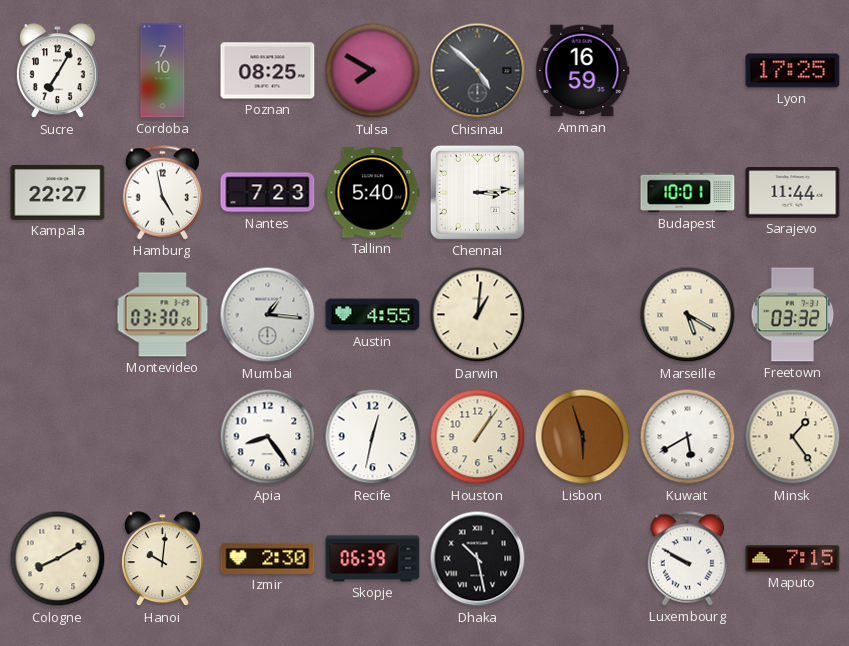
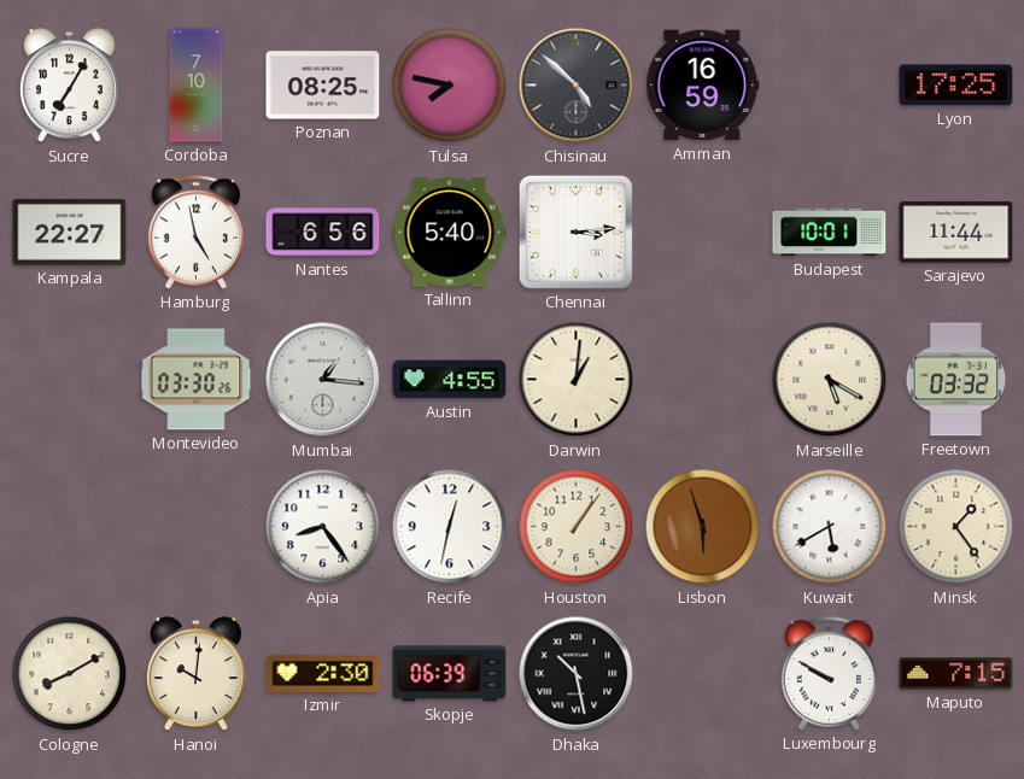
Tulsa: 7:50 -> 7:47 (450, 86)
Nantes: 7:23 -> 6:56 (323, 233)
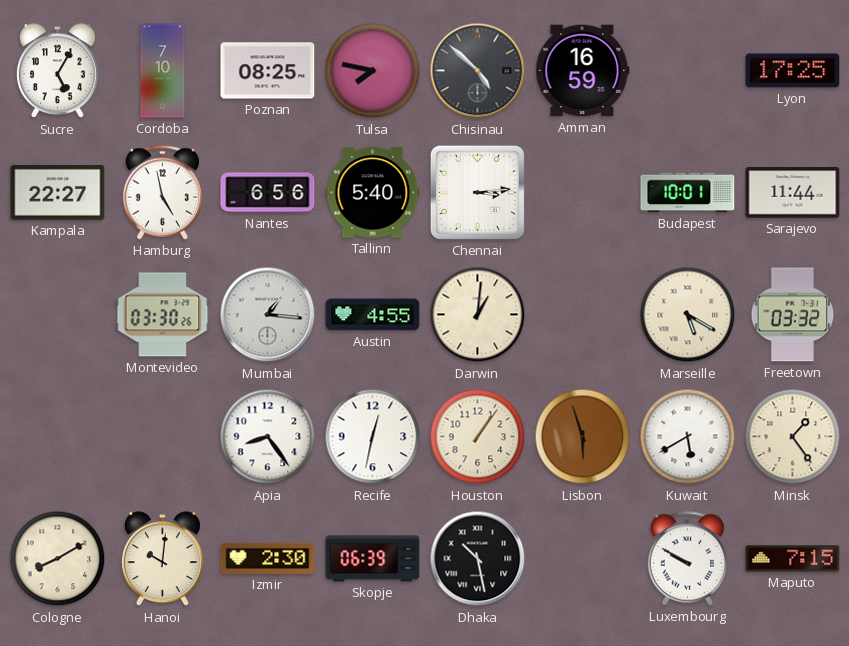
Sucre: 7:05 -> 5:05 (57, 71)
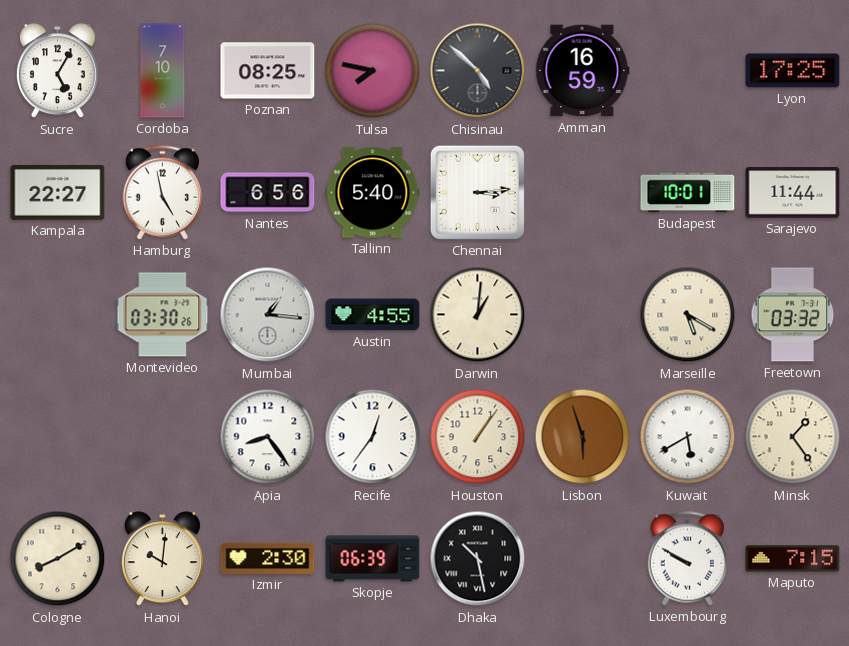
Recife: 12:32 -> 12:36 (373, 437)
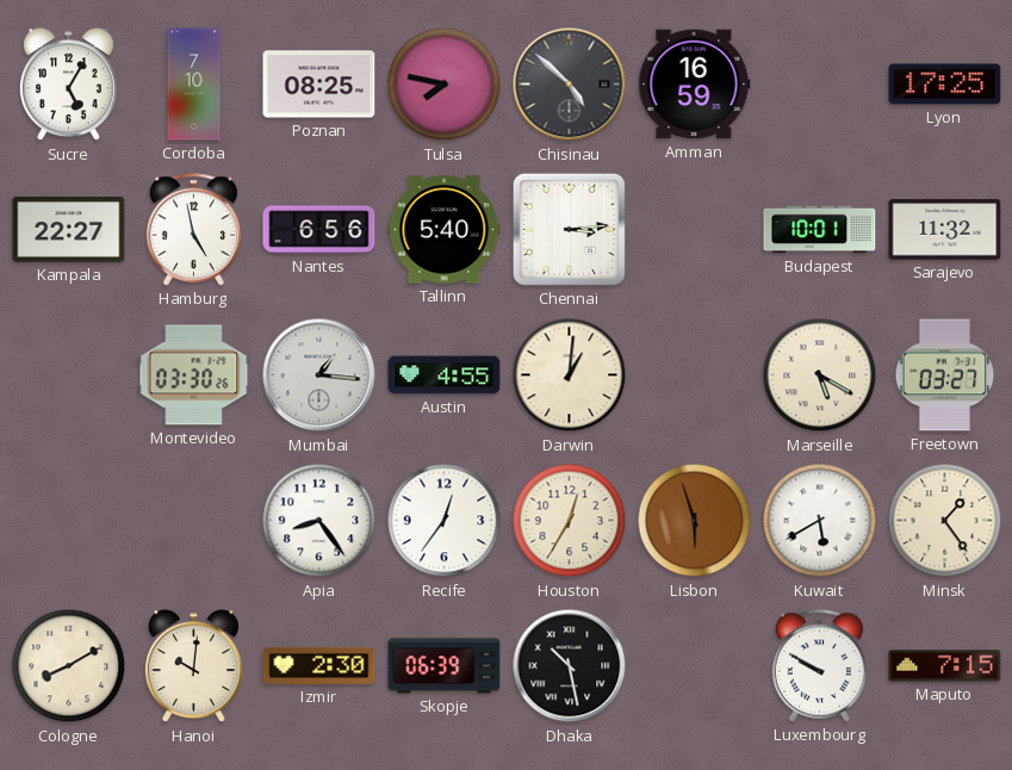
Sarajevo: 11:44 -> 11:32 (945, 230)
Freetown: 03:32 -> 03:27 (945, 375)
Houston: 1:06 -> 12:35 (570, 521)
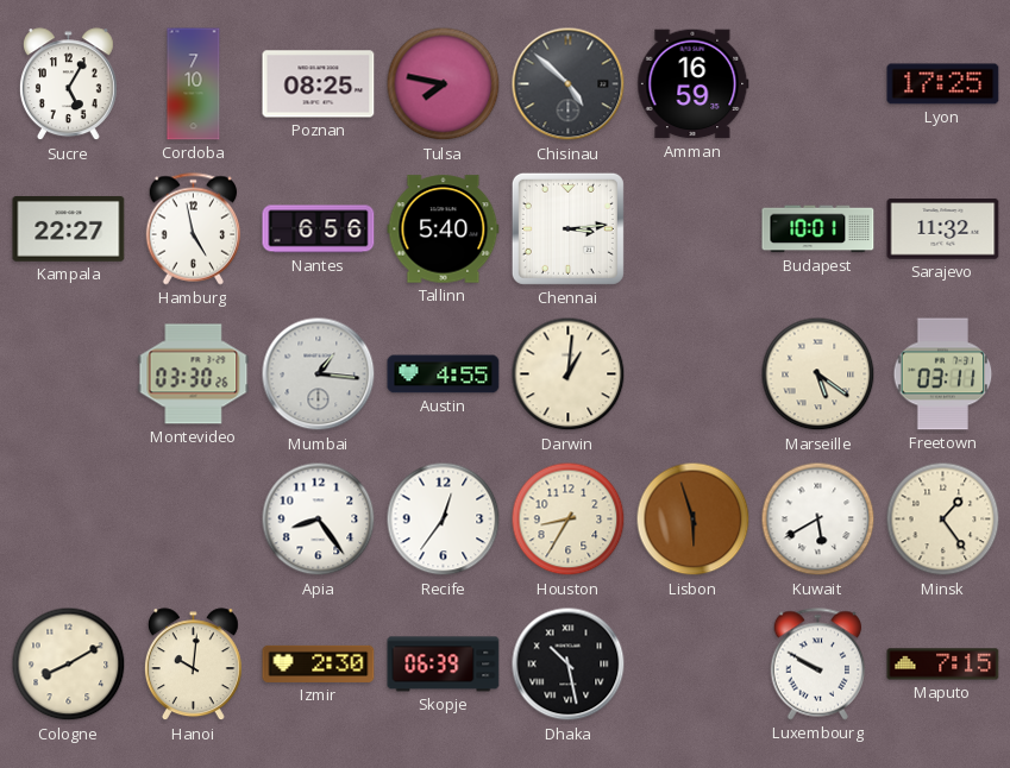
Marseille: 5:20 -> 5:21 (818, 374)
Freetown: 03:27 -> 03:11 (943, 374)
Houston: 12:35 -> 8:35 (569, 520)
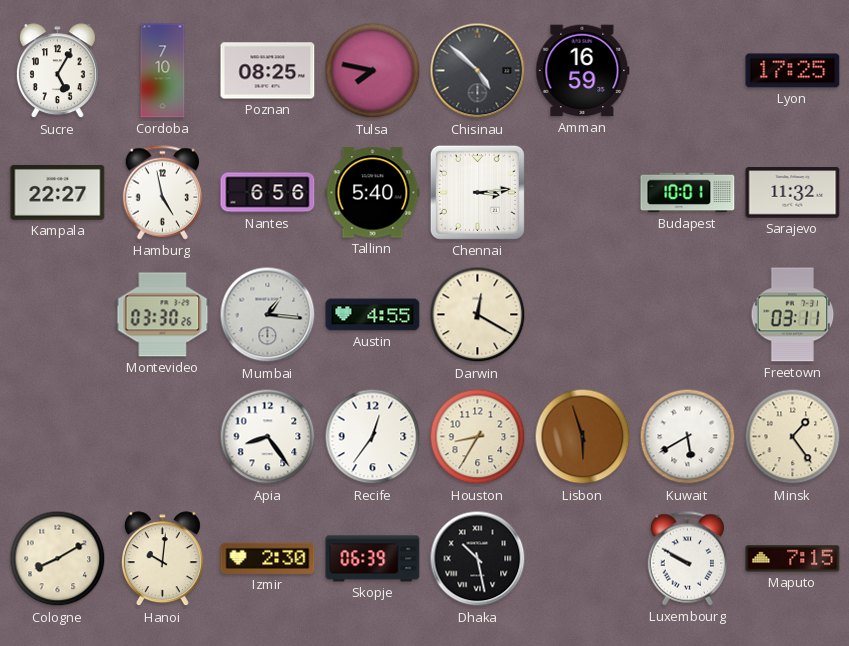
Darwin: 1:01 -> 12:20 (478, 315)
Marseille: 5:21 -> none (818, 374)
